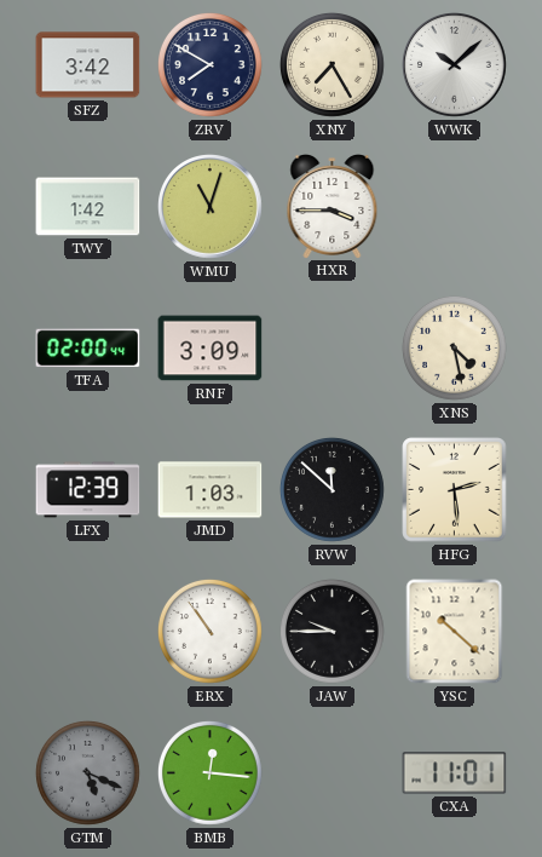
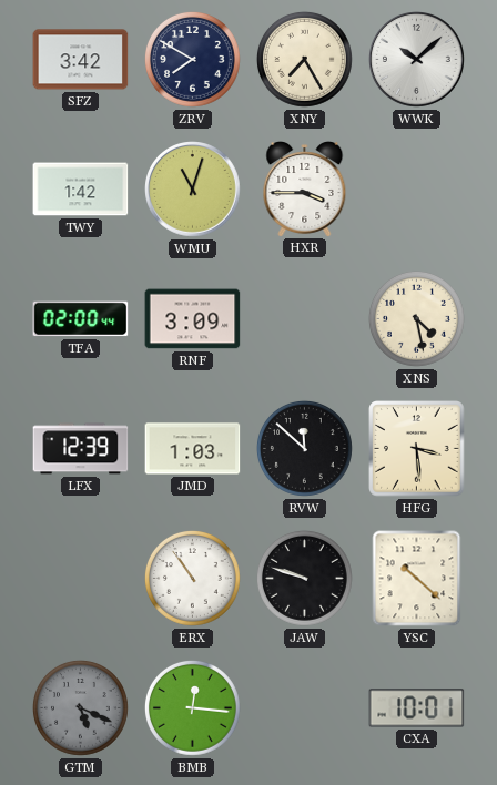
HFG: 2:29 -> 3:29 (417, 449)
JAW: 9:45 -> 9:48 (304, 578)
CXA: 11:01 -> 10:01 (417, 708)
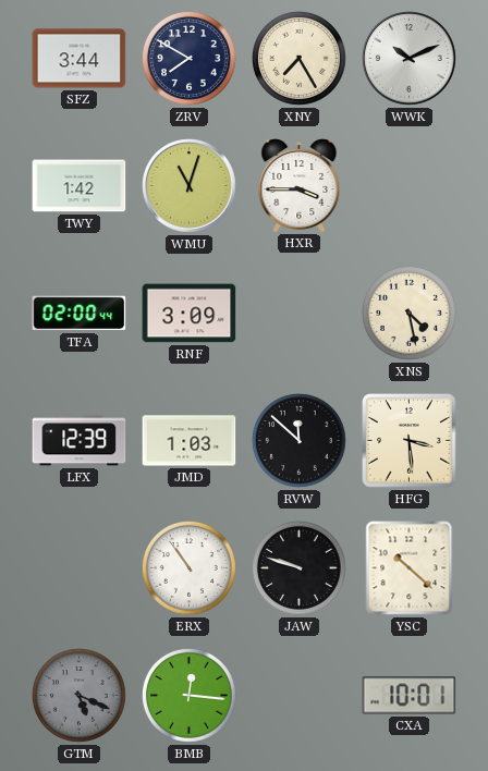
SFZ: 3:42 -> 3:44 (80, 59)
WWK: 10:08 -> 10:11 (410, 59)
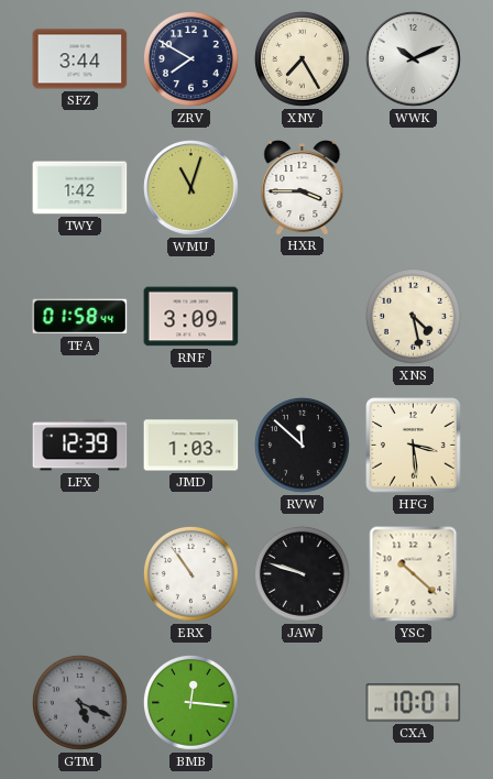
TFA: 02:00 -> 01:58 (80, 317)
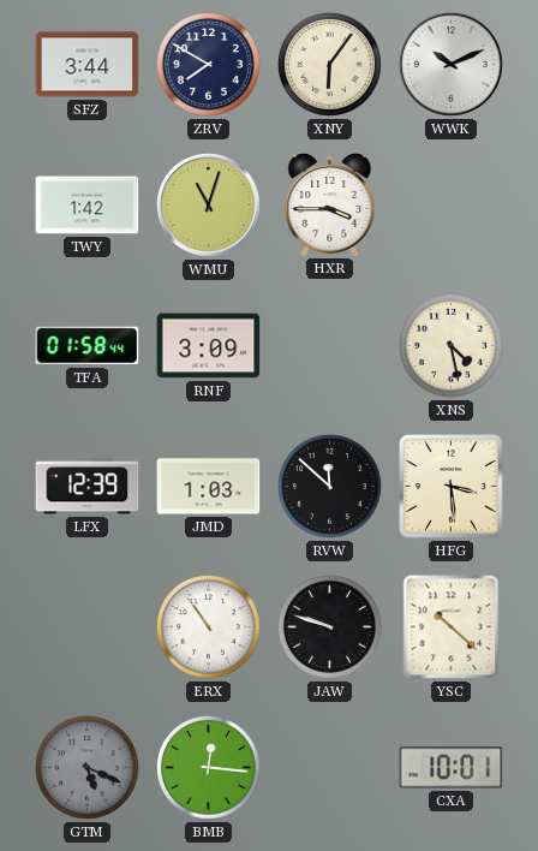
XNY: 7:25 -> 6:06 (329, 64)
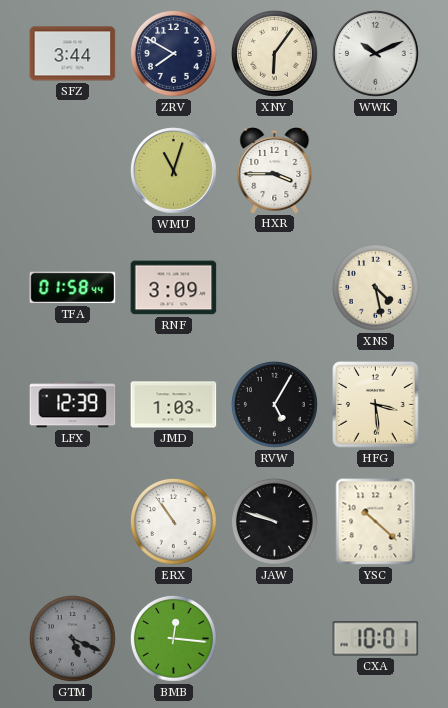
TWY: 1:42 -> none (88, 206)
RVW: 11:52 -> 5:05 (274, 404)
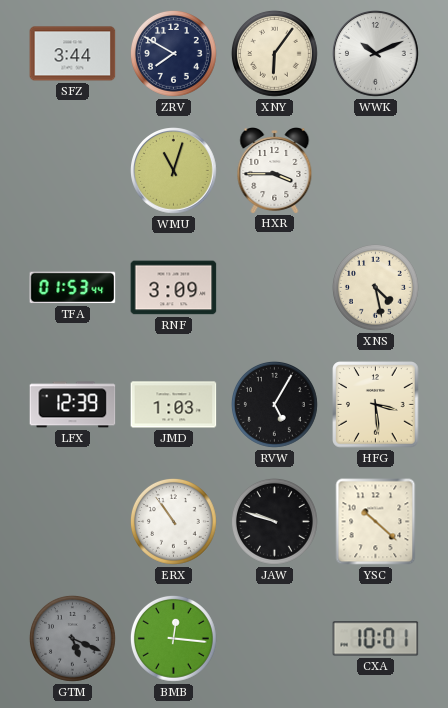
TFA: 01:58 -> 01:53 (73, 288)
